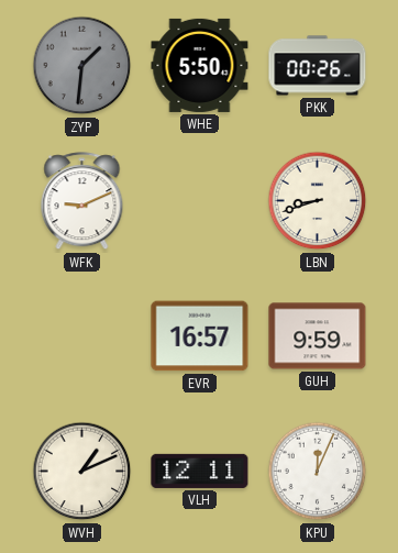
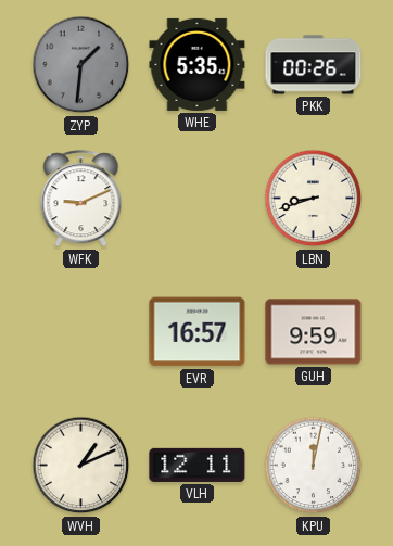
WHE: 5:50 -> 5:35 (198, 64)
KPU: 12:04 -> 12:02 (314, 466)
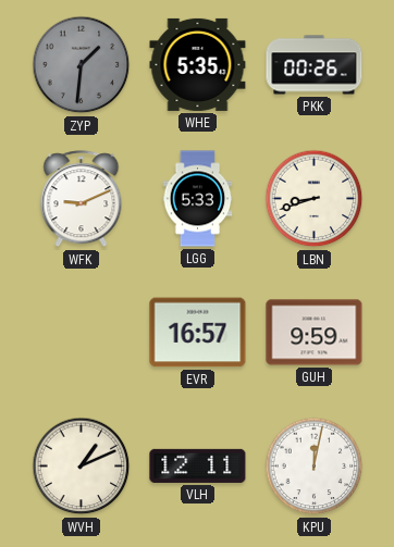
LGG: none -> 5:33 (198, 199)
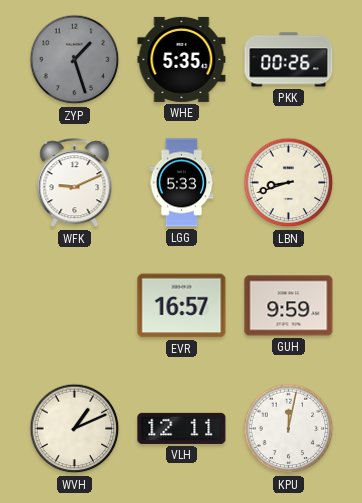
ZYP: 1:31 -> 1:27 (75, 60)
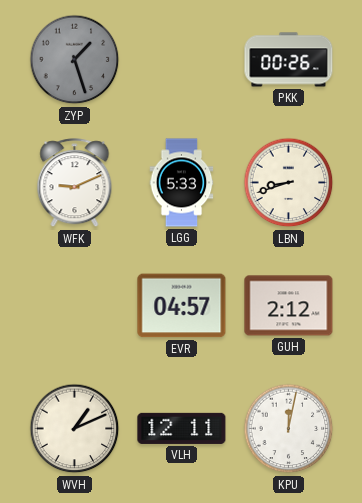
WHE: 5:35 -> none (182, 59)
EVR: 16:57 -> 04:57 (182, 306)
GUH: 9:59 -> 2:12 (289, 306)
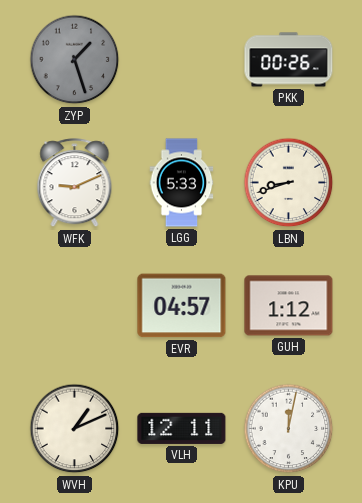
GUH: 2:12 -> 1:12 (289, 306)
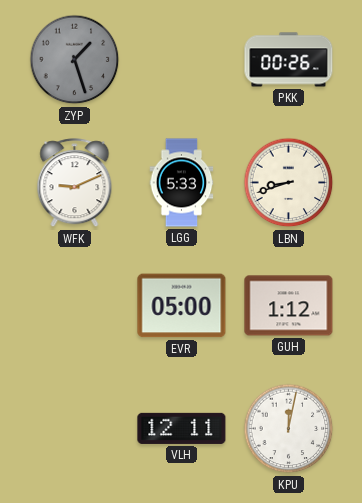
EVR: 04:57 -> 05:00 (182, 306)
WVH: 1:11 -> none (75, 429)
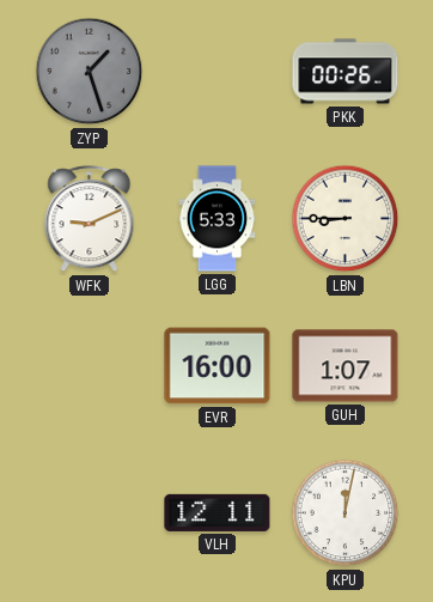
LBN: 8:42 -> 8:45 (346, 219)
EVR: 05:00 -> 16:00 (218, 366)
GUH: 1:12 -> 1:07 (346, 366)
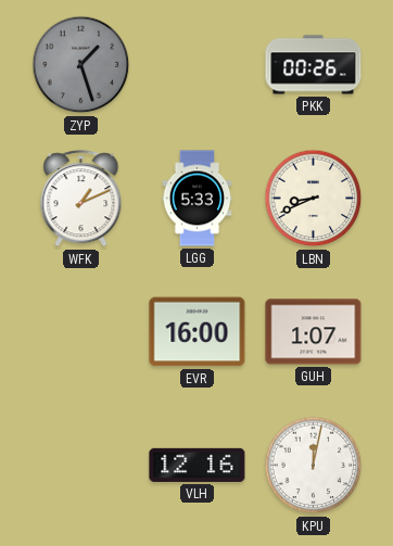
WFK: 9:11 -> 1:11 (81, 199)
LBN: 8:45 -> 8:41 (314, 199)
VLH: 12:11 -> 12:16 (198, 465)
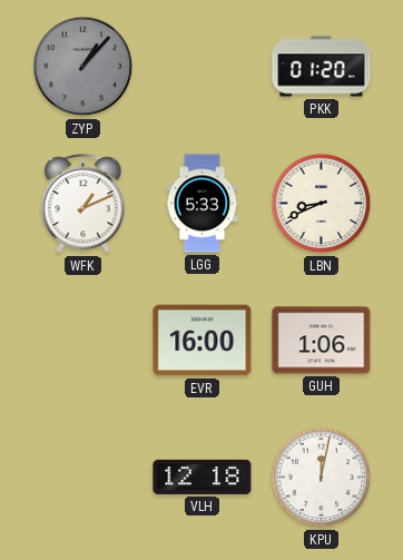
ZYP: 1:27 -> 1:07 (83, 67)
PKK: 00:26 -> 01:20 (322, 67)
GUH: 1:07 -> 1:06 (322, 341)
VLH: 12:16 -> 12:18 (203, 477)
